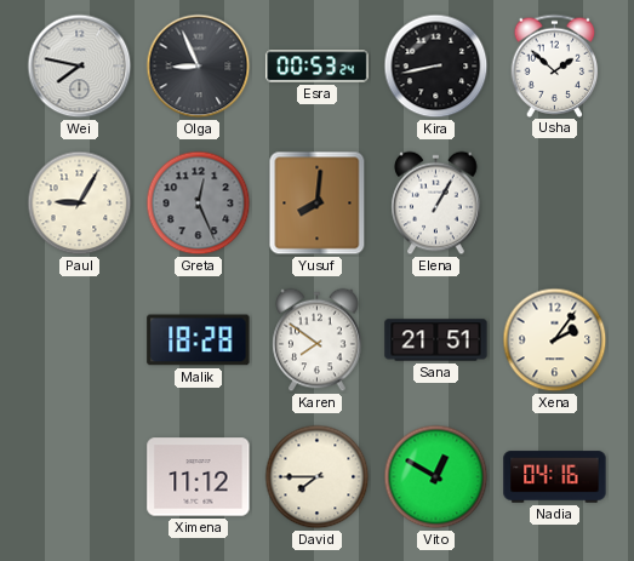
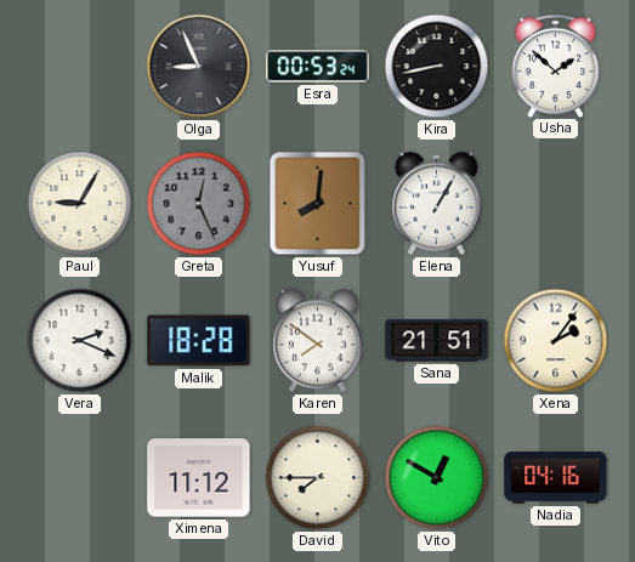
Wei: 7:47 -> none (80, 67)
Vera: none -> 2:19 (80, 341)
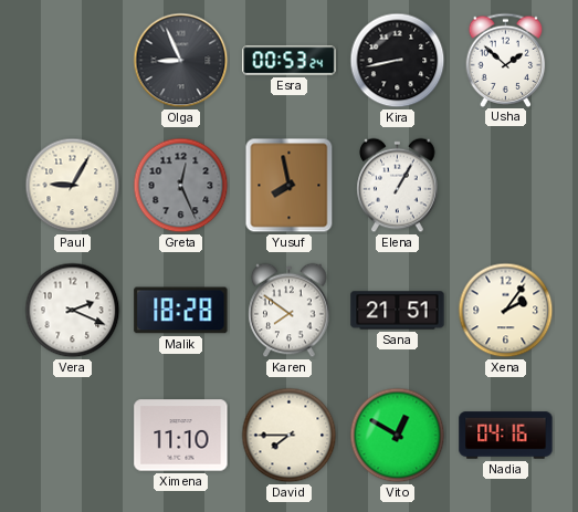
Yusuf: 8:01 -> 7:58 (290, 186)
Ximena: 11:12 -> 11:10 (181, 436)
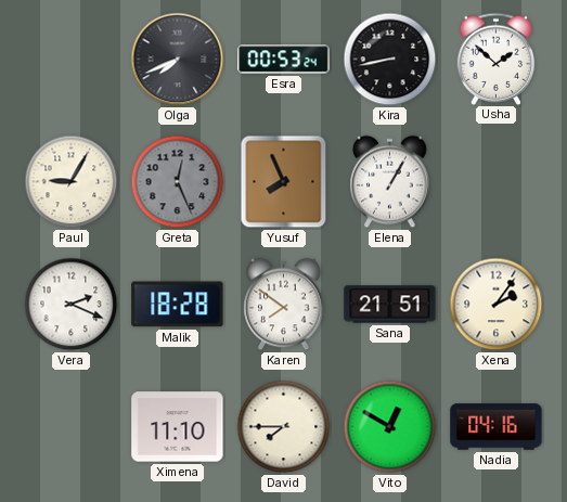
Olga: 8:56 -> 7:41 (178, 60)
Yusuf: 7:58 -> 7:56 (284, 182)
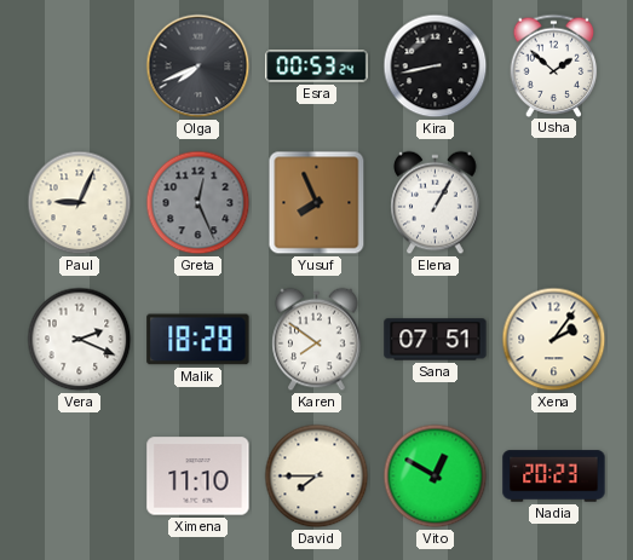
Paul: 9:05 -> 9:04 (80, 203)
Sana: 21:51 -> 07:51 (436, 340)
Nadia: 04:16 -> 20:23 (554, 477)
